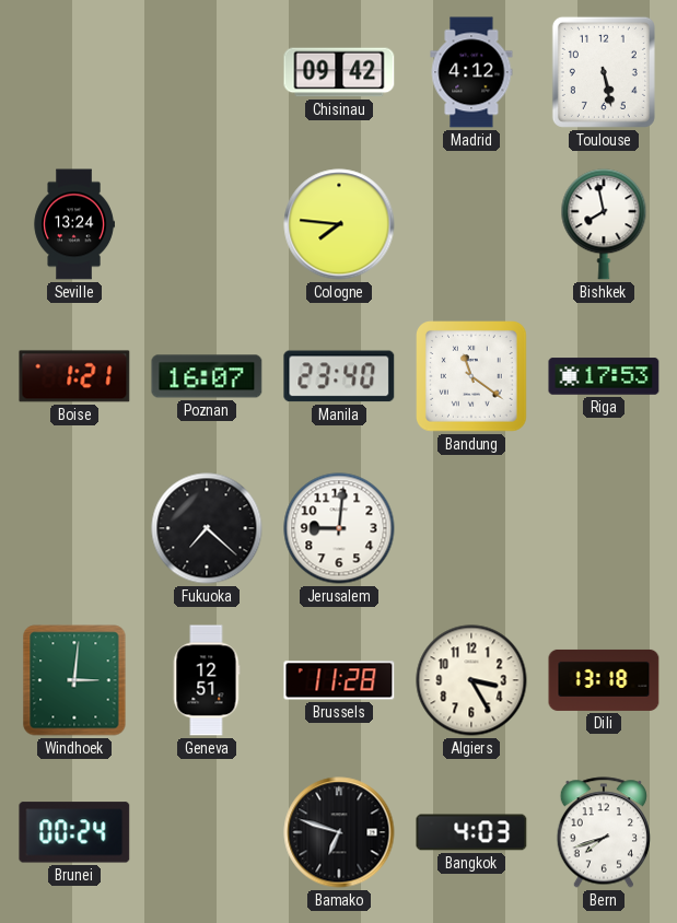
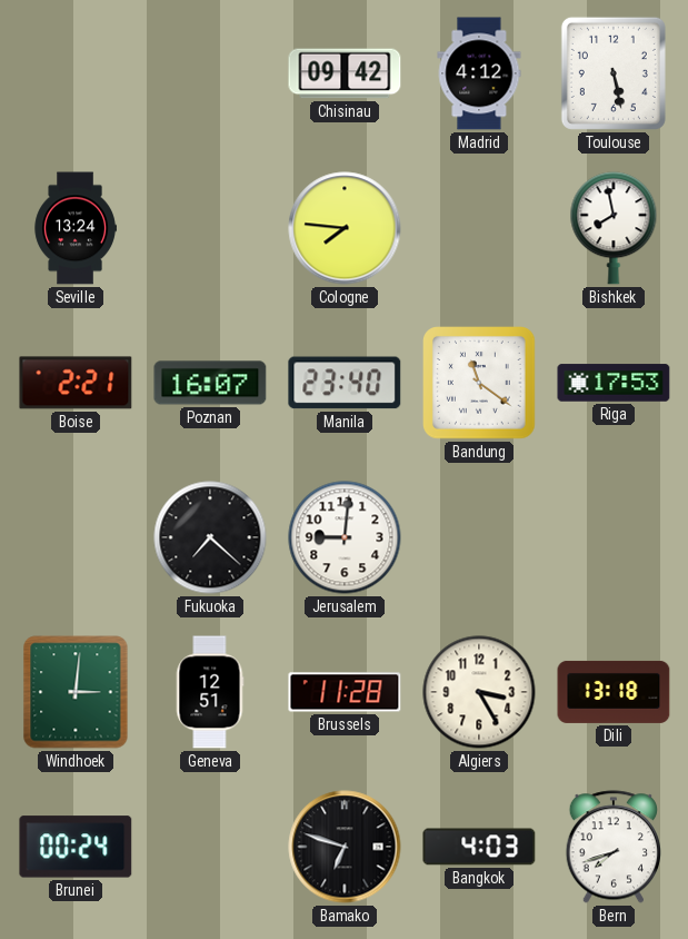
Boise: 1:21 -> 2:21 (76, 383)
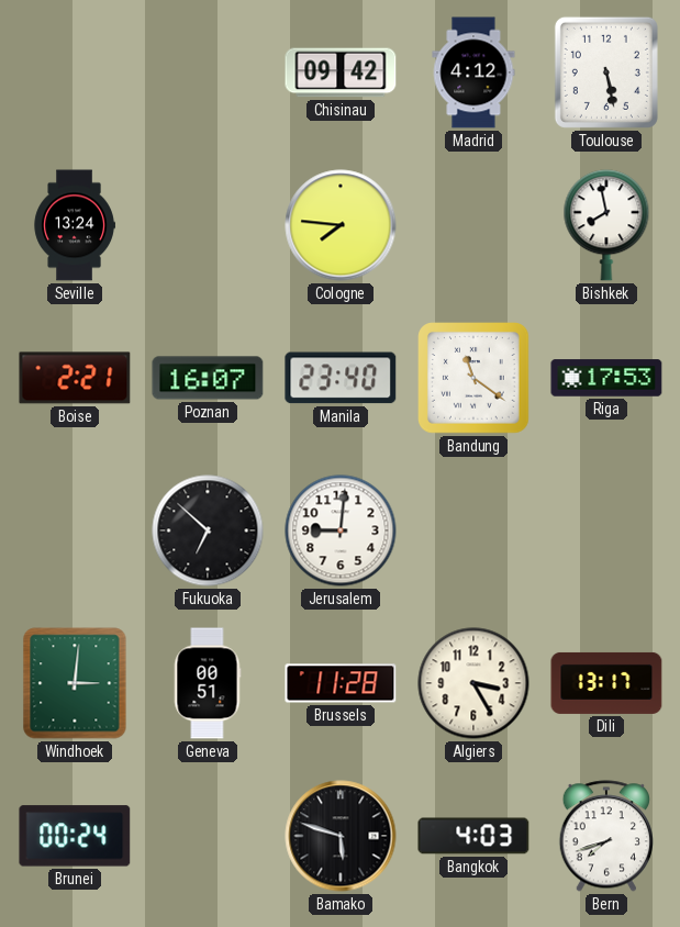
Fukuoka: 7:22 -> 6:52 (208, 530)
Geneva: 12:51 -> 00:51 (208, 683)
Dili: 13:18 -> 13:17 (606, 683)
Bamako: 6:48 -> 5:48 (341, 836)
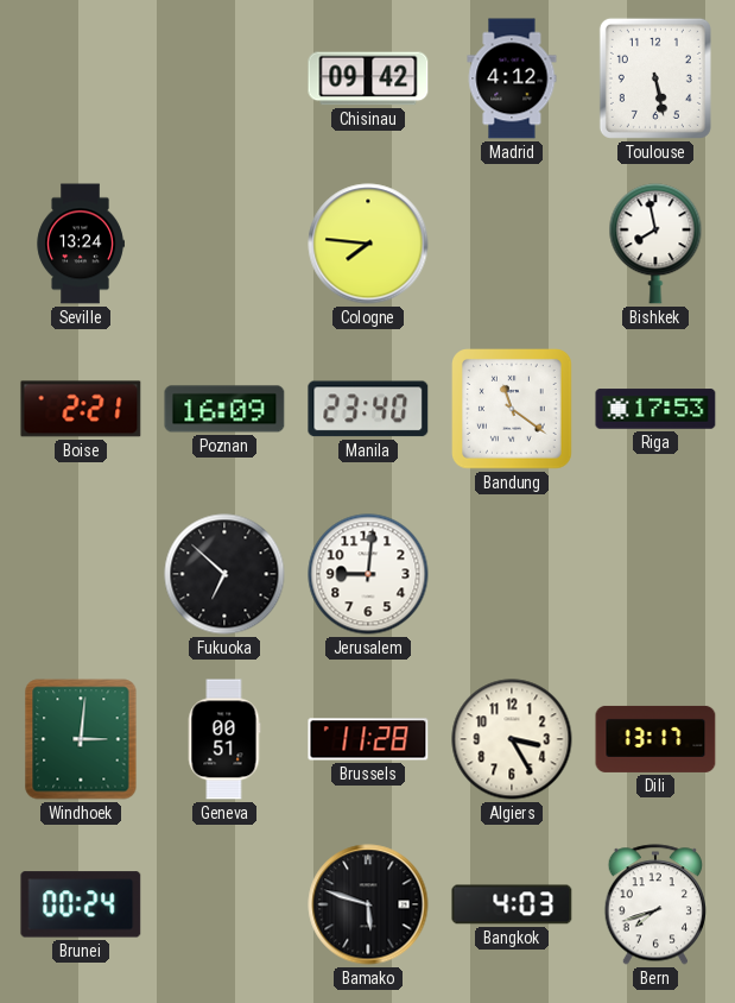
Poznan: 16:07 -> 16:09 (224, 409)
